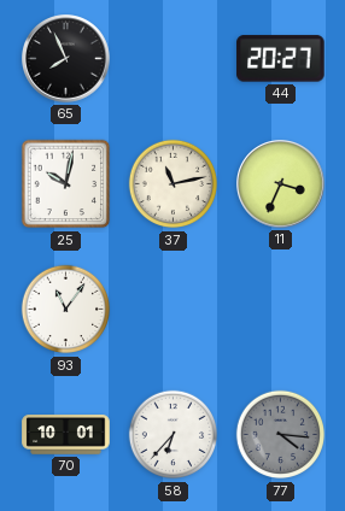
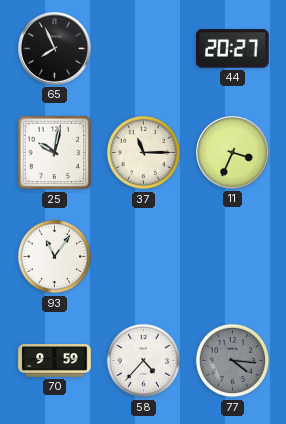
37: 11:13 -> 11:15 (144, 153)
70: 10:01 -> 9:59 (55, 361)
58: 6:37 -> 4:37 (144, 361)
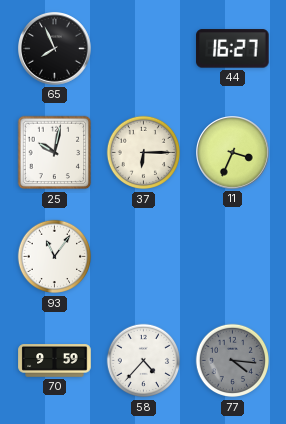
44: 20:27 -> 16:27 (233, 49)
37: 11:15 -> 6:15 (144, 153)
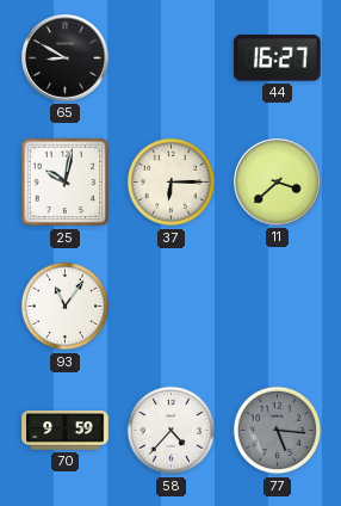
65: 7:56 -> 8:50 (66, 58)
11: 3:34 -> 3:38 (278, 183)
77: 4:16 -> 5:16 (278, 431)
